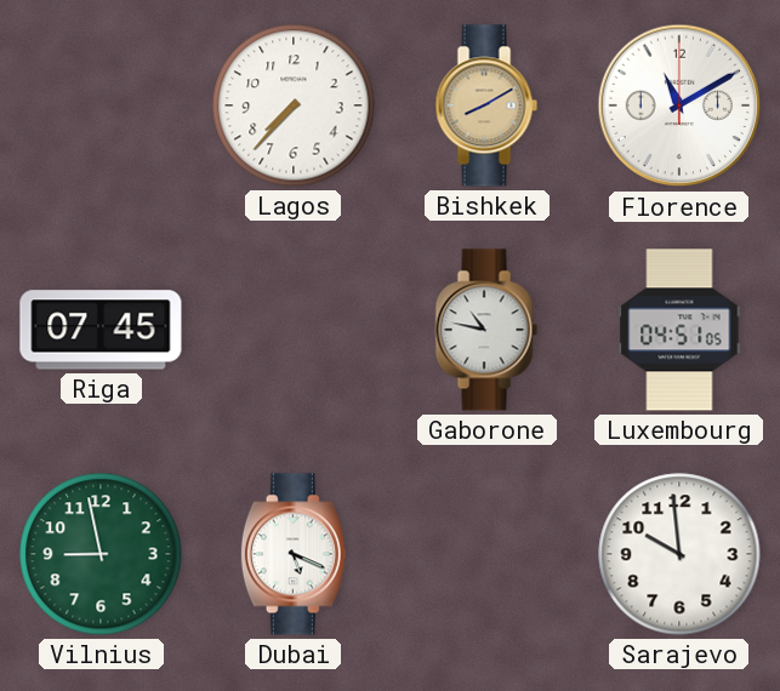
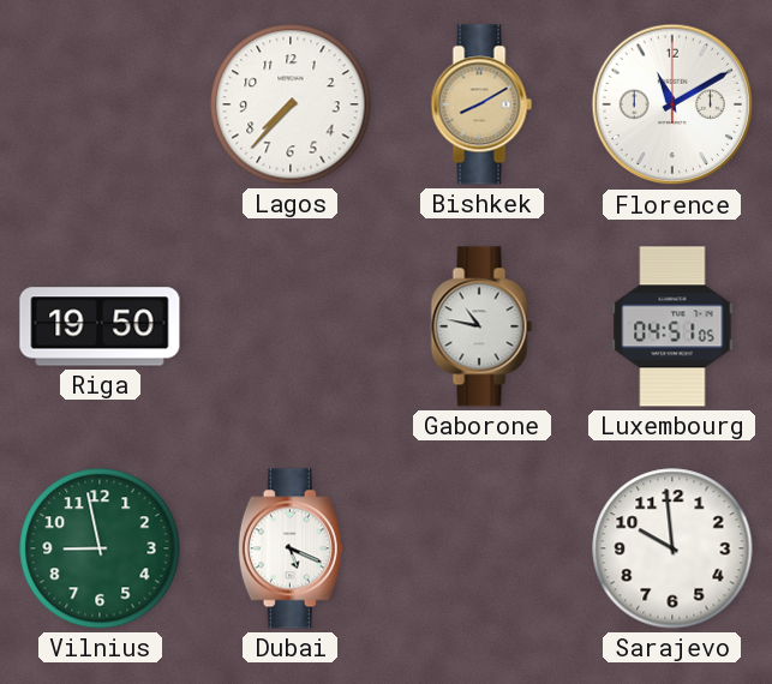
Riga: 07:45 -> 19:50 (100, 326)
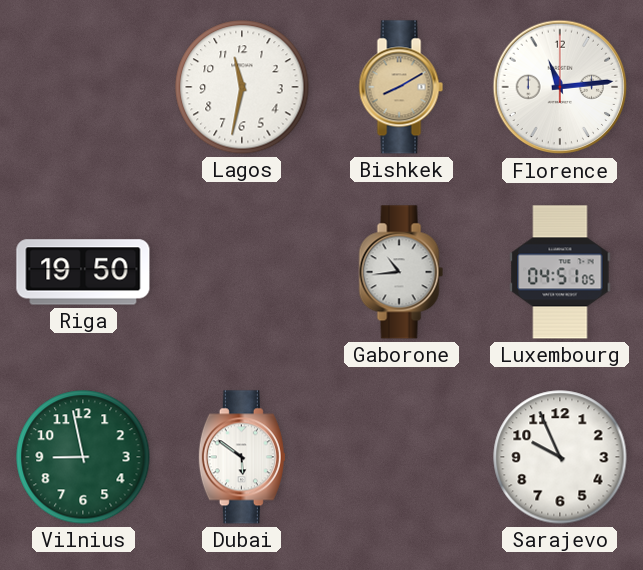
Lagos: 7:37 -> 11:32 (242, 87)
Florence: 11:10 -> 11:14 (560, 87)
Gaborone: 10:47 -> 10:44 (401, 272)
Dubai: 5:19 -> 5:51 (242, 457)
Sarajevo: 9:59 -> 9:56 (560, 457)
